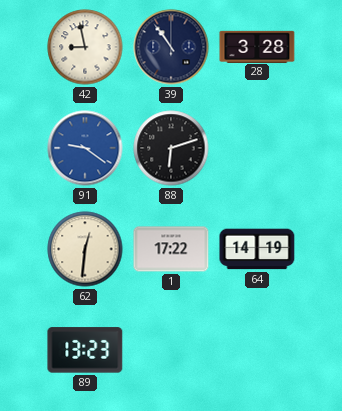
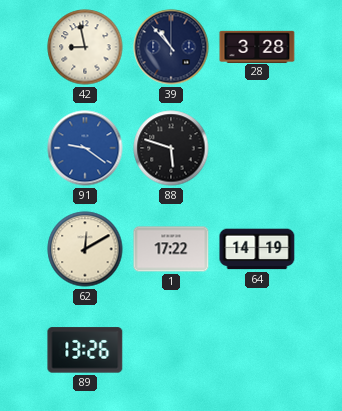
39: 10:54 -> 10:53 (171, 47)
88: 6:12 -> 5:48 (171, 148)
62: 12:31 -> 12:10 (85, 249)
89: 13:23 -> 13:26 (85, 350)
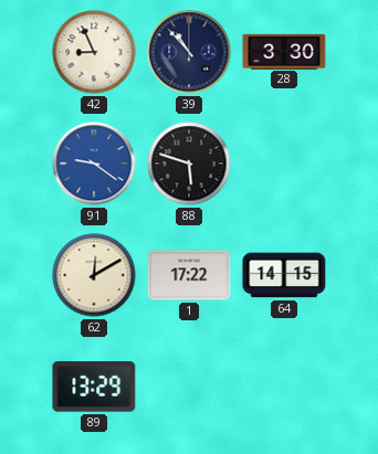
42: 8:58 -> 8:56 (94, 52)
28: 3:28 -> 3:30 (284, 51)
64: 14:19 -> 14:15 (284, 275)
89: 13:26 -> 13:29 (94, 387)
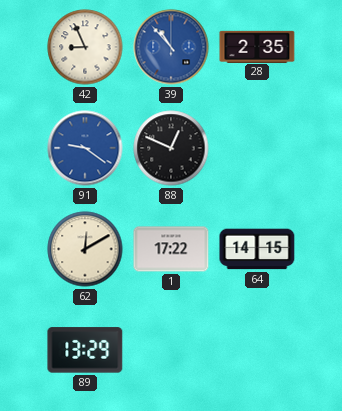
39 dial: navy -> blue (171, 47)
28: 3:30 -> 2:35 (257, 46)
88: 5:48 -> 12:49 (171, 148)
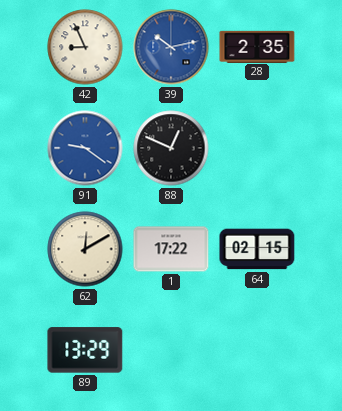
39: 10:53 -> 10:13 (171, 47)
64: 14:15 -> 02:15 (257, 249)
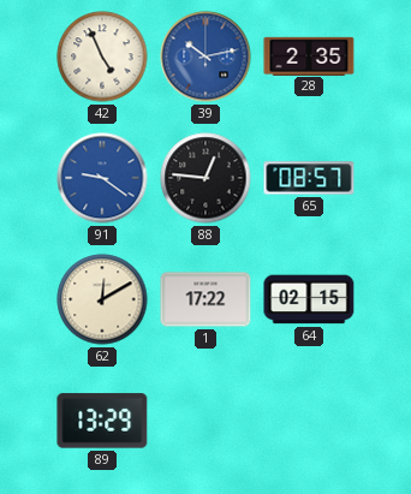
42: 8:56 -> 4:56 (102, 56)
88: 12:49 -> 12:46 (205, 178)
65: none -> 08:57 (309, 178)
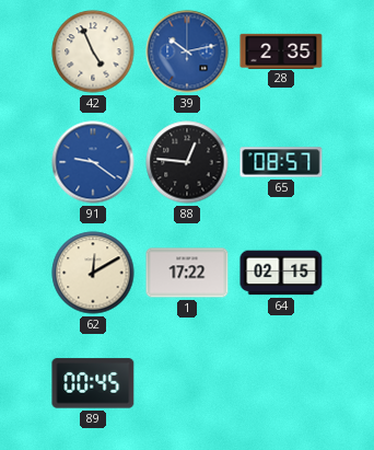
89: 13:29 -> 00:45 (93, 383)
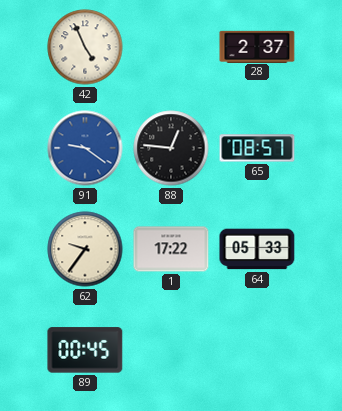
39: 10:13 -> none (187, 51)
28: 2:35 -> 2:37 (257, 46)
62: 12:10 -> 9:36 (85, 249)
64: 02:15 -> 05:33 (257, 249)
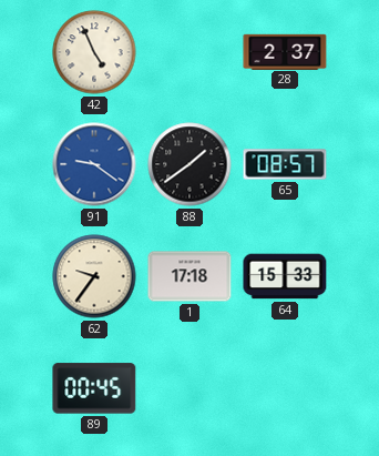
88: 12:46 -> 1:39 (189, 164)
1: 17:22 -> 17:18 (189, 276)
64: 05:33 -> 15:33 (285, 276)
